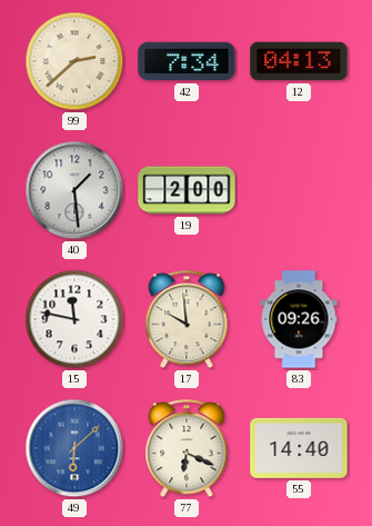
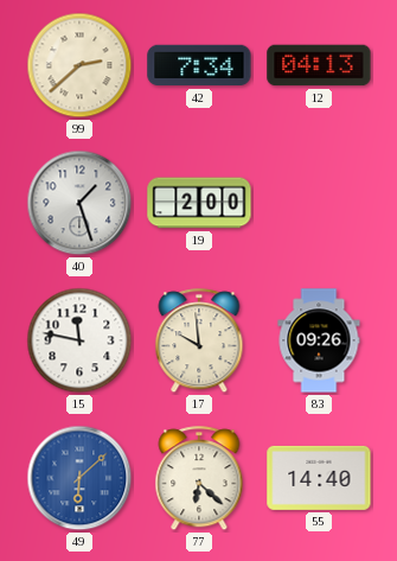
40: 1:29 -> 1:27 (79, 203)
77: 6:19 -> 6:22 (199, 479)
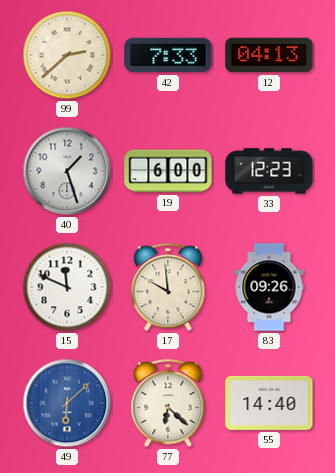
42: 7:34 -> 7:33 (168, 55)
19: 2:00 -> 6:00 (168, 171)
33: none -> 12:23 (269, 171)
15: 11:47 -> 11:49 (67, 287)
